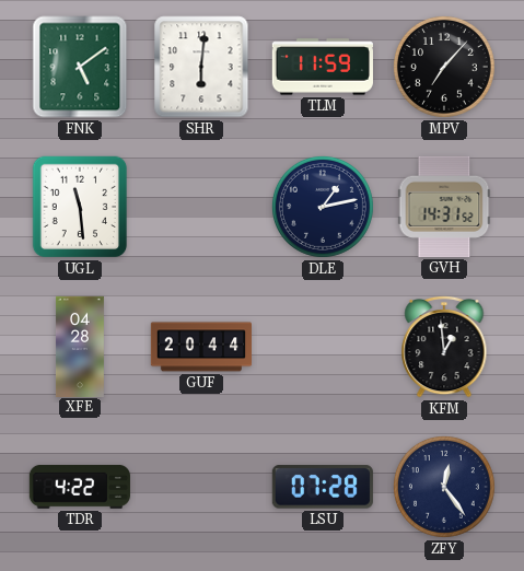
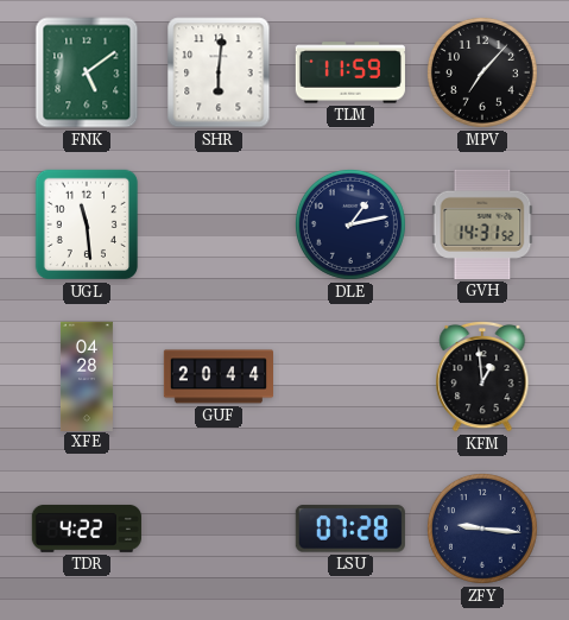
ZFY: 12:24 -> 9:16 (482, 529)
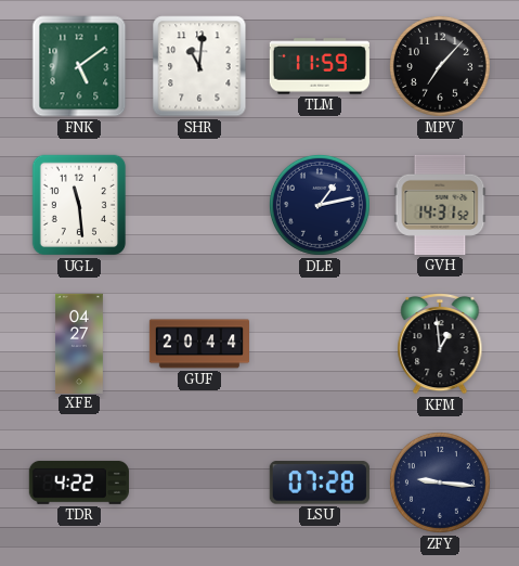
SHR: 6:01 -> 11:01 (199, 66)
XFE: 04:28 -> 04:27 (80, 343)
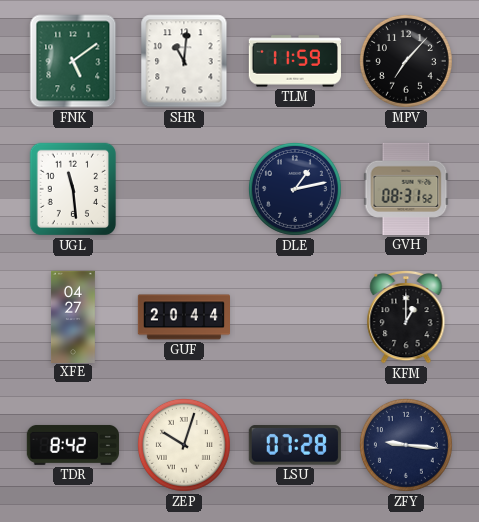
GVH: 14:31 -> 08:31 (406, 189)
KFM: 12:59 -> 1:00 (406, 317)
TDR: 4:22 -> 8:42 (73, 445)
ZEP: none -> 10:03 (184, 445)
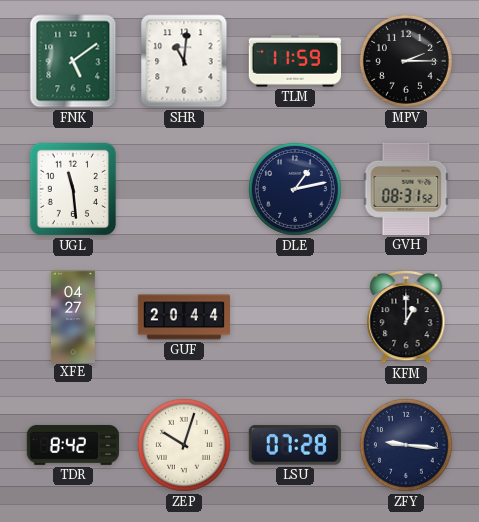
MPV: 7:07 -> 2:15 (406, 61)
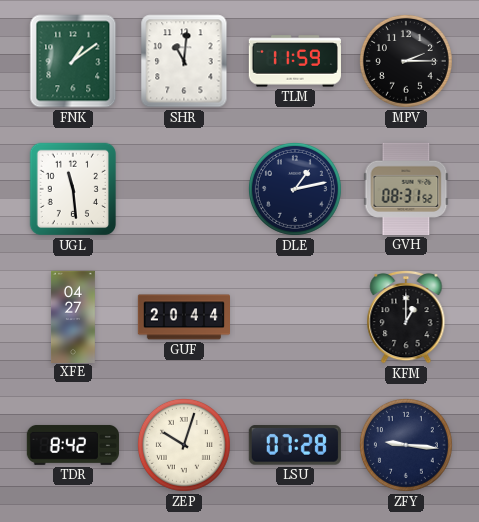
FNK: 5:09 -> 1:09 (73, 61)
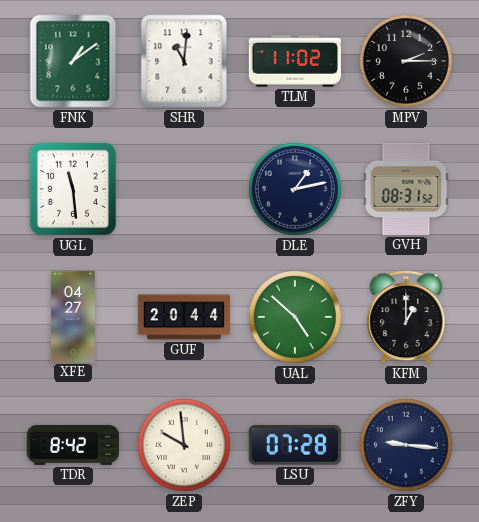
TLM: 11:59 -> 11:02 (295, 61)
UAL: none -> 4:52 (295, 317)
ZEP: 10:03 -> 9:59 (184, 445)
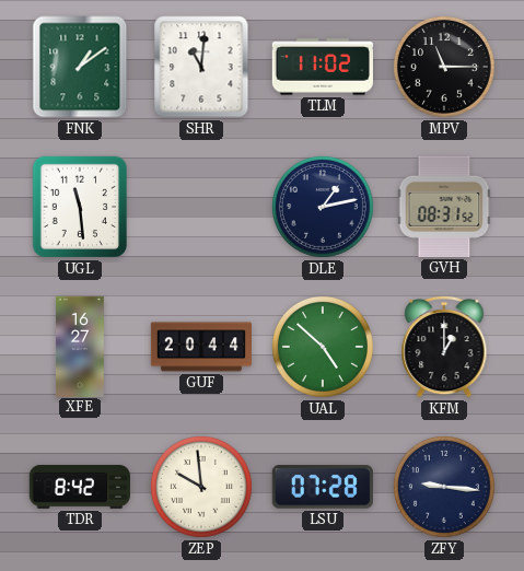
MPV: 2:15 -> 11:15 (444, 67)
XFE: 04:27 -> 16:27 (81, 346)
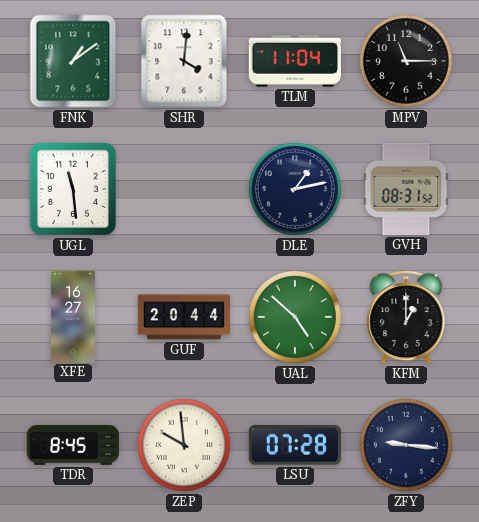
SHR: 11:01 -> 4:01 (184, 61)
TLM: 11:02 -> 11:04 (295, 61)
TDR: 8:42 -> 8:45 (73, 445)
